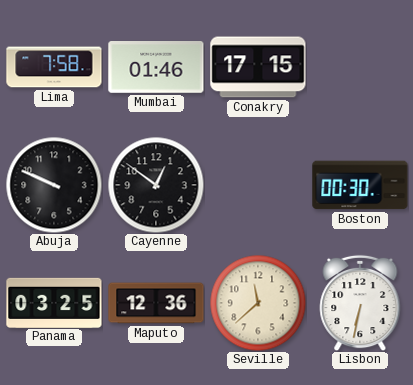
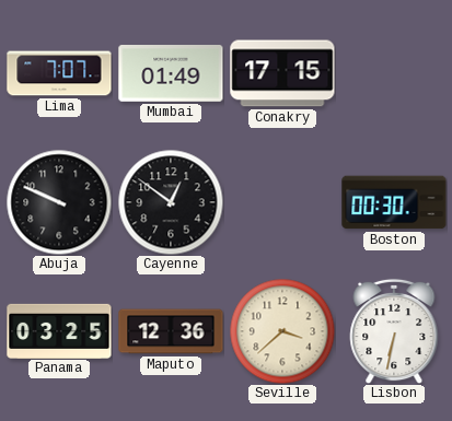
Lima: 7:58 -> 7:07 (59, 73)
Mumbai: 01:46 -> 01:49 (171, 74)
Seville: 11:38 -> 3:38 (282, 331)
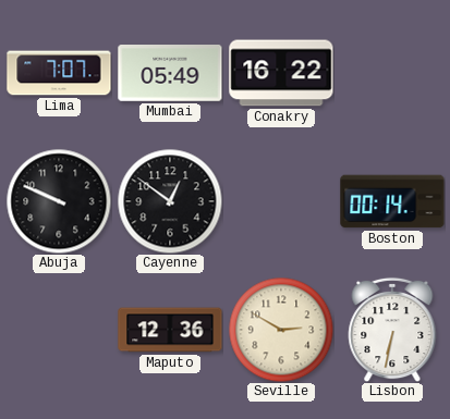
Mumbai: 01:49 -> 05:49 (170, 74)
Conakry: 17:15 -> 16:22 (281, 73)
Boston: 00:30 -> 00:14 (392, 201)
Panama: 03:25 -> none (59, 330)
Seville: 3:38 -> 2:50 (281, 330)
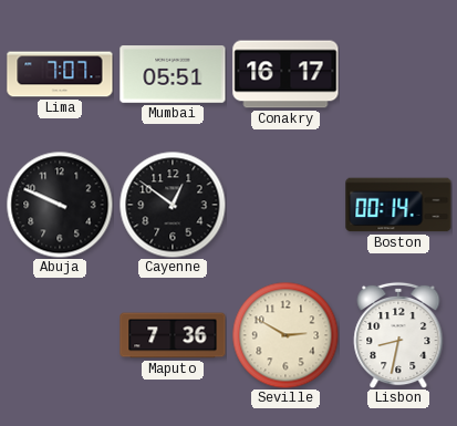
Mumbai: 05:49 -> 05:51 (173, 75)
Conakry: 16:22 -> 16:17 (285, 74)
Maputo: 12:36 -> 7:36 (173, 335)
Lisbon: 6:32 -> 8:32 (398, 335)
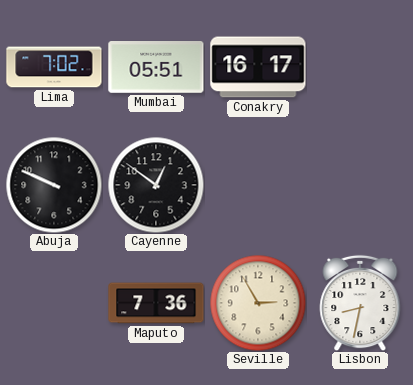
Lima: 7:07 -> 7:02 (54, 67)
Boston: 00:14 -> none (398, 205)
Seville: 2:50 -> 2:55 (258, 303)
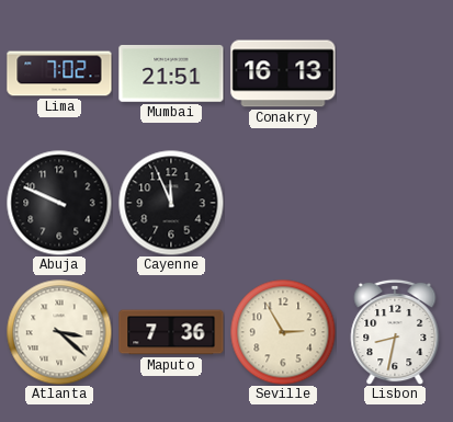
Mumbai: 05:51 -> 21:51 (171, 75)
Conakry: 16:17 -> 16:13 (283, 73)
Cayenne: 12:51 -> 11:56 (171, 203)
Atlanta: none -> 3:22 (59, 332)
